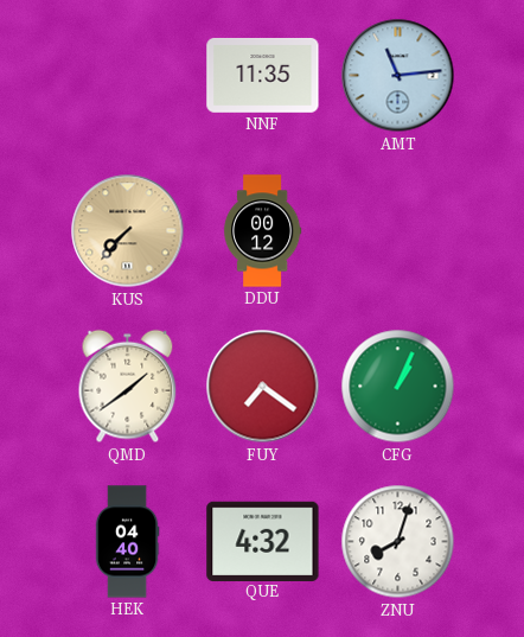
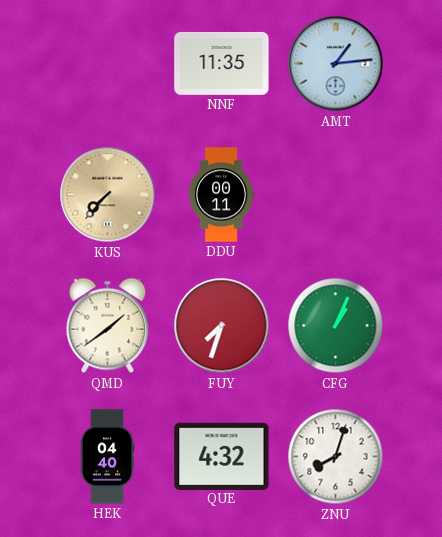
AMT: 11:14 -> 1:14 (336, 64)
DDU: 00:12 -> 00:11 (221, 195)
FUY: 7:21 -> 7:33 (222, 326)
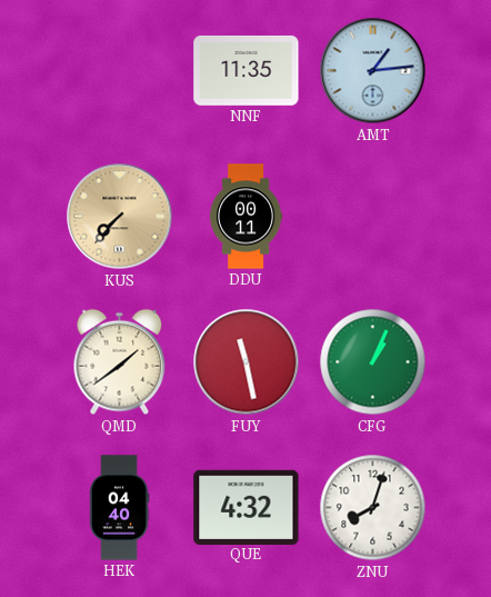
FUY: 7:33 -> 11:28 (247, 362)
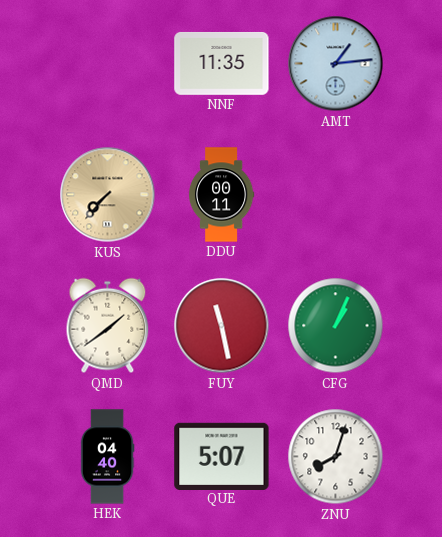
QUE: 4:32 -> 5:07 (222, 456)
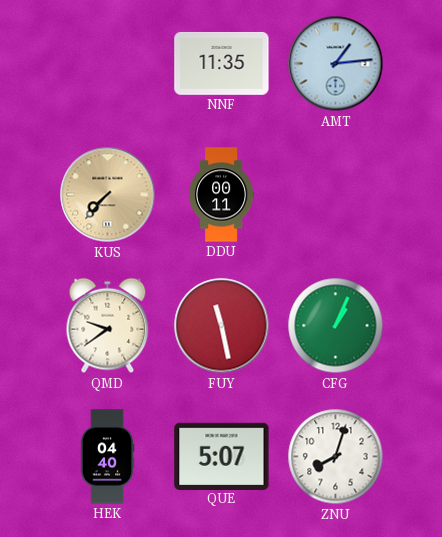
QMD: 1:39 -> 9:39 (108, 326)
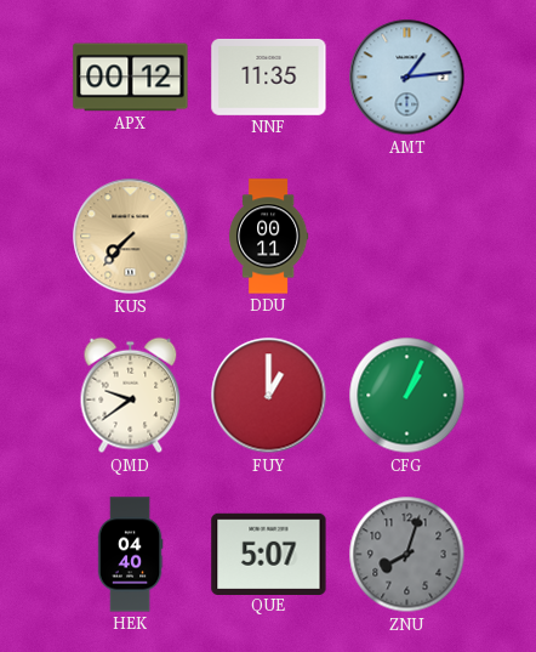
APX: none -> 00:12 (131, 78)
FUY: 11:28 -> 1:00 (269, 396)
ZNU dial: white -> grey (407, 555)
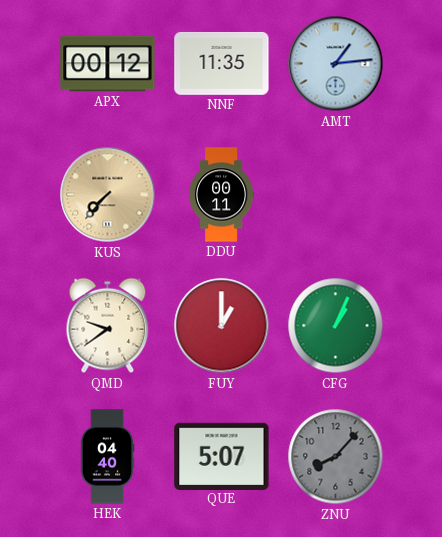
ZNU: 8:03 -> 8:07 (336, 457)
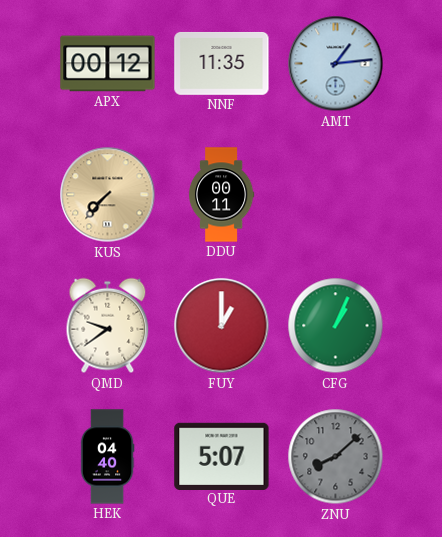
ZNU: 8:07 -> 8:08 (336, 457)
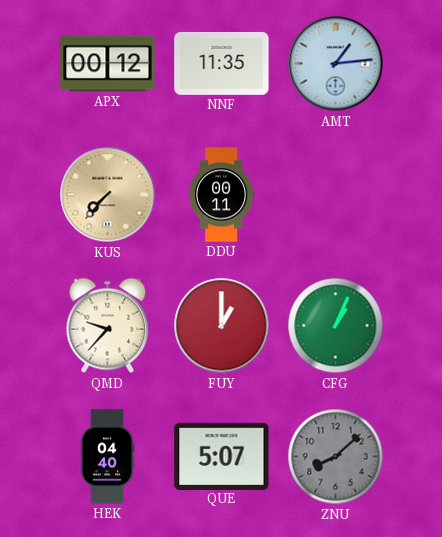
QMD: 9:39 -> 9:37 (108, 326)
